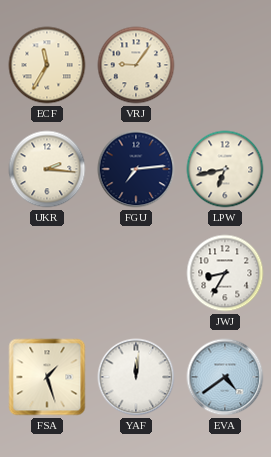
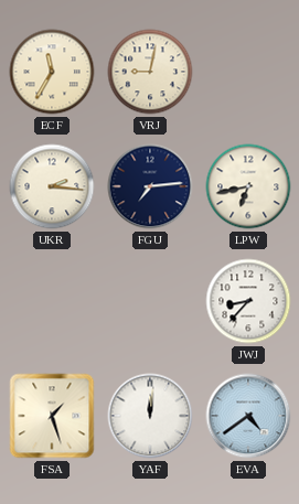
VRJ: 9:06 -> 9:02 (150, 72)
JWJ: 8:35 -> 8:37 (248, 301)
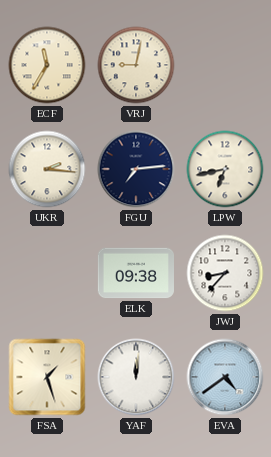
ELK: none -> 09:38 (135, 273)
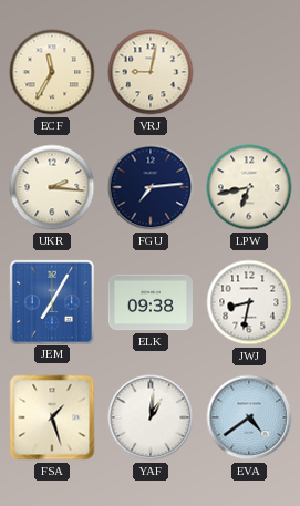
JEM: none -> 7:05 (51, 301)
JWJ: 8:37 -> 8:32 (249, 302)
YAF: 12:01 -> 1:01 (151, 417)
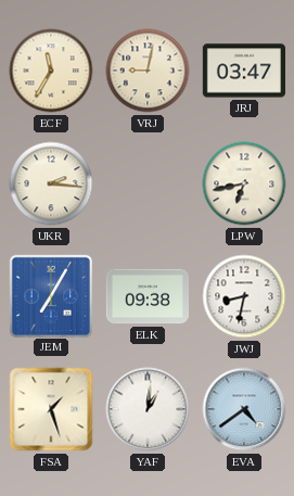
JRJ: none -> 03:47 (243, 71)
FGU: 7:14 -> none (151, 187)
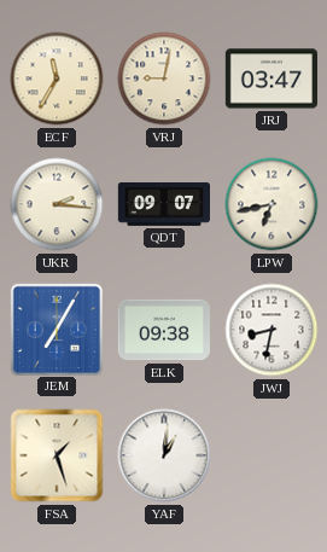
QDT: none -> 09:07 (163, 205)
EVA: 4:39 -> none (244, 409)
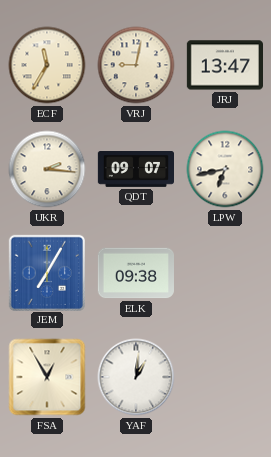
JRJ: 03:47 -> 13:47 (224, 65)
JWJ: 8:32 -> none (271, 330)
FSA: 1:27 -> 12:55 (47, 377)
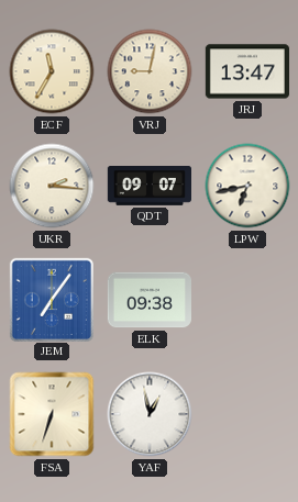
JEM: 7:05 -> 7:06 (51, 299)
FSA: 12:55 -> 6:33 (52, 414)
YAF: 1:01 -> 12:58 (150, 414)
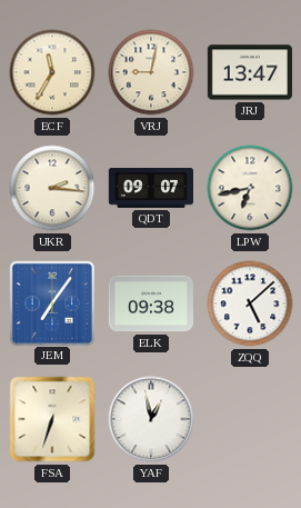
ZQQ: none -> 5:08 (250, 303)
